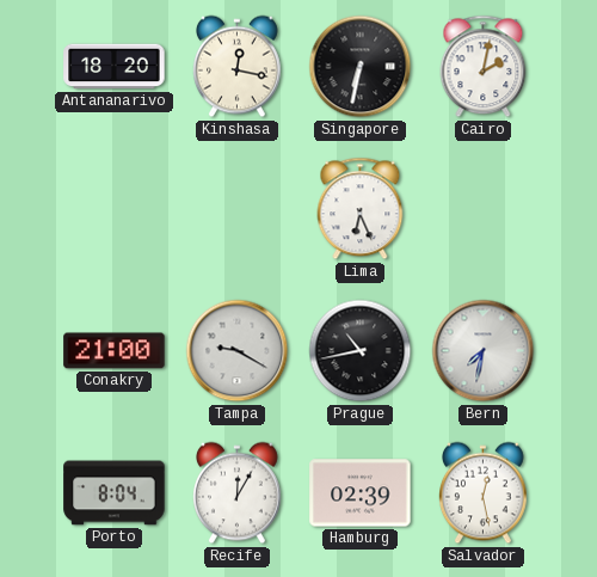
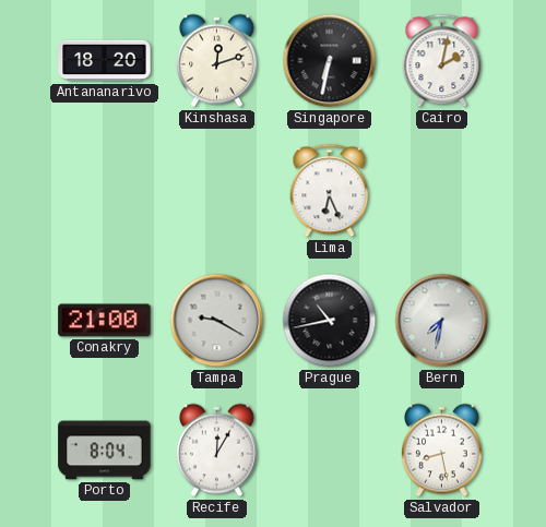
Kinshasa: 12:17 -> 12:12 (217, 61)
Hamburg: 02:39 -> none (361, 493)
Salvador: 12:28 -> 8:28 (442, 451)
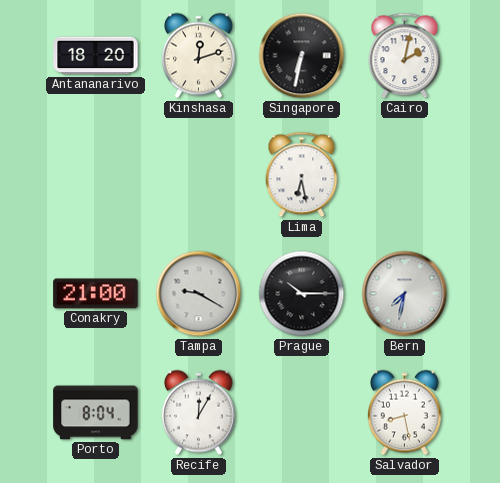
Lima: 6:26 -> 6:28 (302, 175)
Prague: 10:43 -> 10:15 (302, 294)
